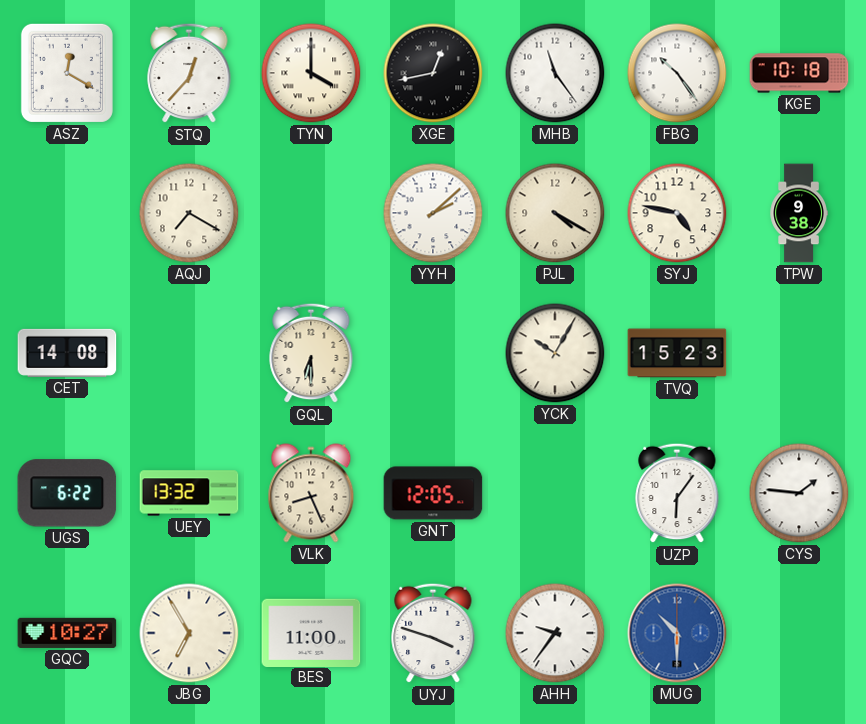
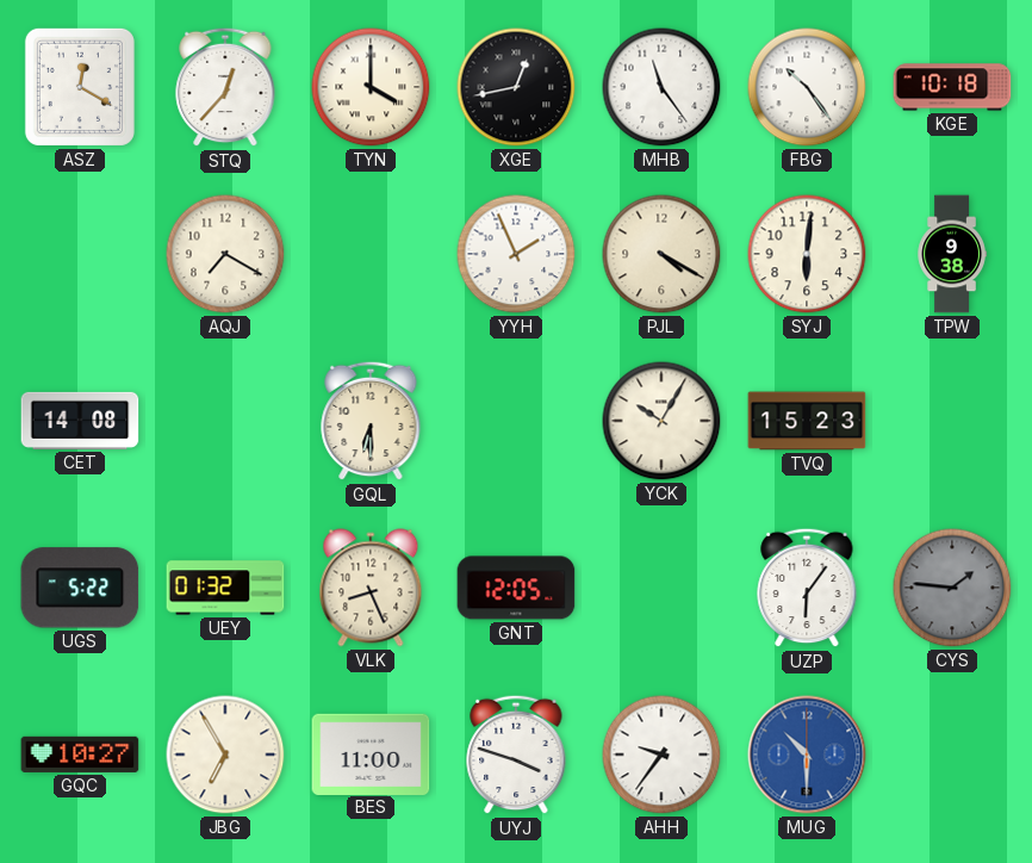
YYH: 2:08 -> 1:56 (516, 254)
SYJ: 4:47 -> 6:01 (807, 254)
UGS: 6:22 -> 5:22 (80, 588)
UEY: 13:32 -> 01:32 (225, 588)
CYS dial: white -> grey (952, 588)
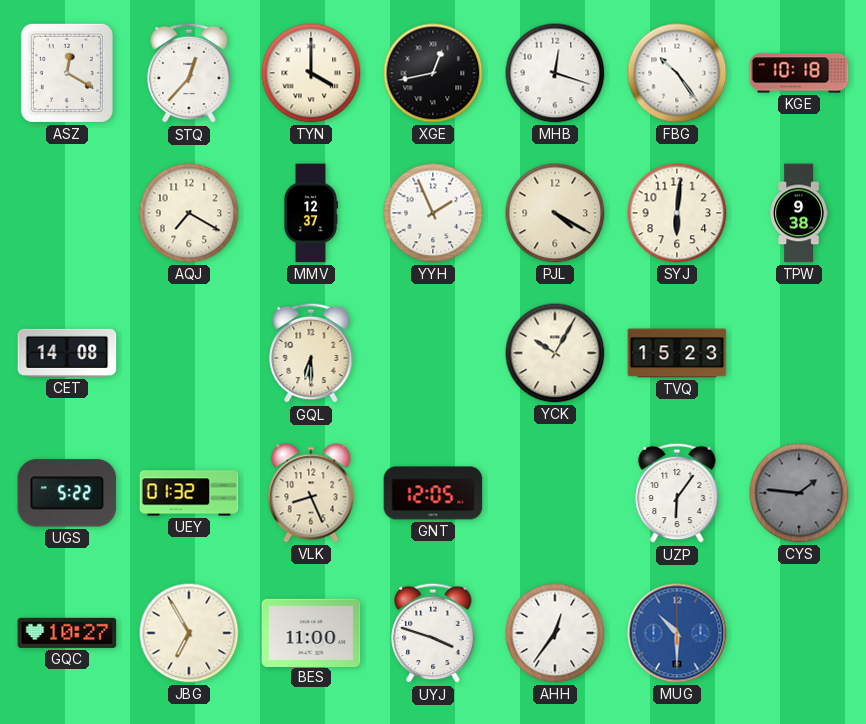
MHB: 11:24 -> 12:18 (555, 73)
MMV: none -> 12:37 (311, 213)
AHH: 9:36 -> 12:36 (555, 633)
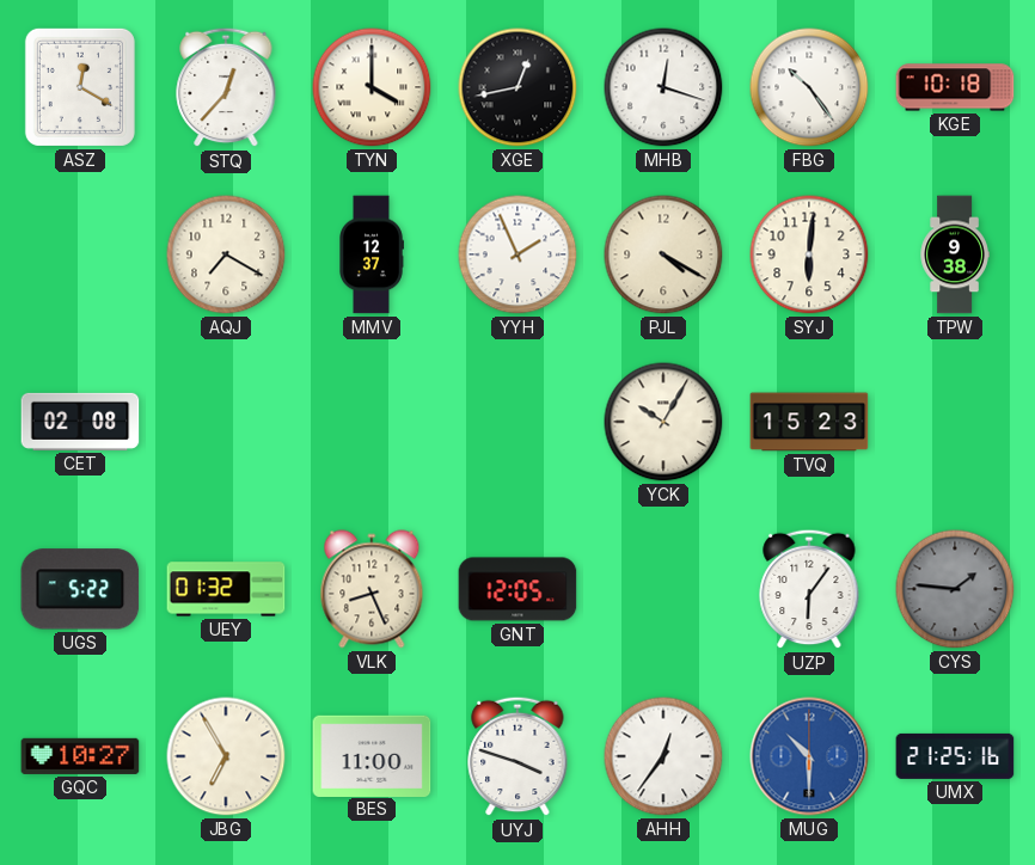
CET: 14:08 -> 02:08 (80, 422)
GQL: 6:30 -> none (311, 353)
UMX: none -> 21:25 (955, 756)
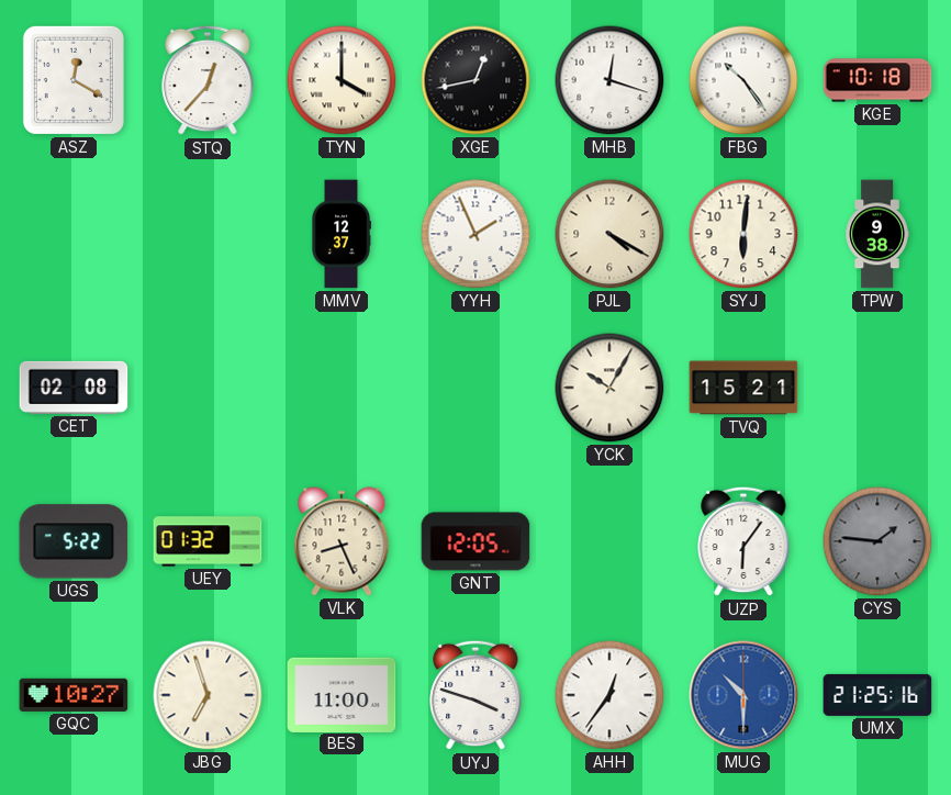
AQJ: 7:20 -> none (226, 254)
TVQ: 15:23 -> 15:21 (743, 388)
JBG: 6:55 -> 6:57 (208, 695)
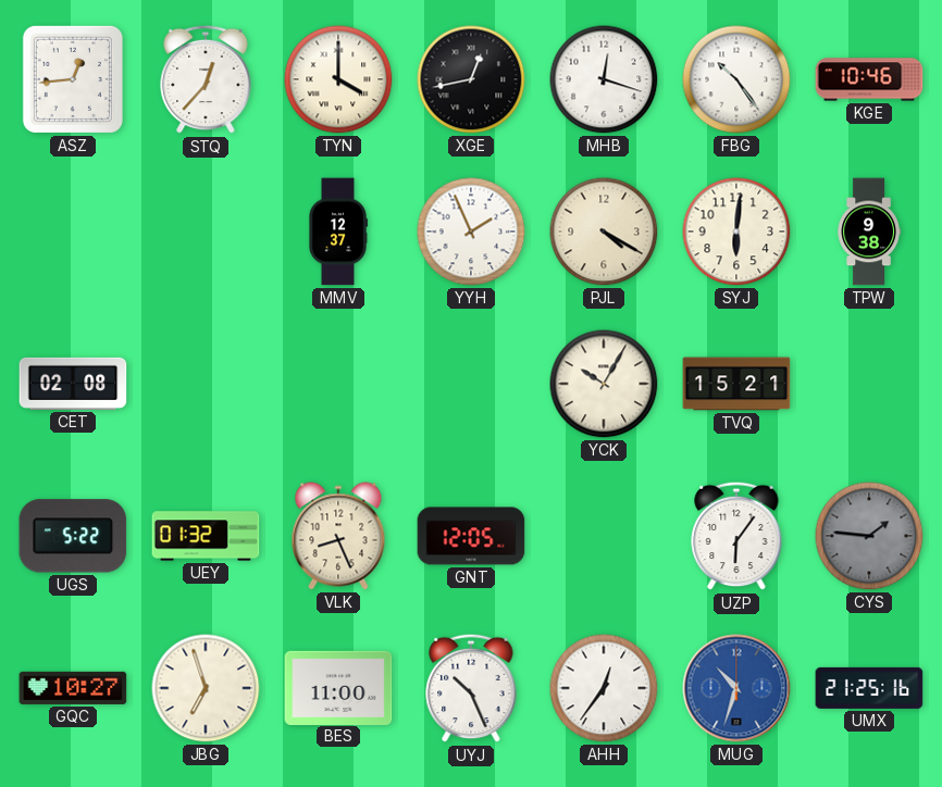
ASZ: 12:20 -> 12:44 (73, 79)
KGE: 10:18 -> 10:46 (869, 79)
UYJ: 3:48 -> 10:26 (471, 688)
MUG: 10:30 -> 10:33 (736, 688)
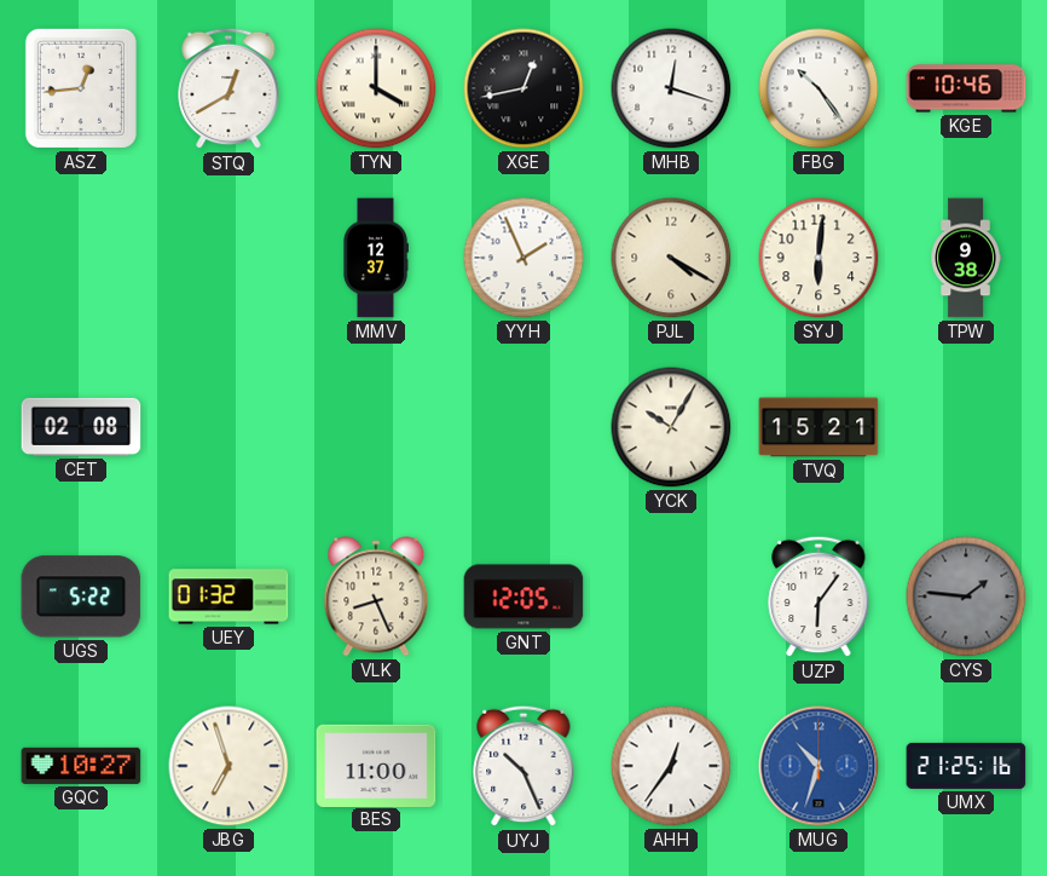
STQ: 12:37 -> 12:40 (229, 88)
